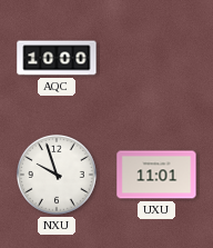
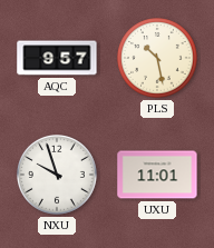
AQC: 10:00 -> 9:57 (57, 58)
PLS: none -> 10:28 (158, 59)
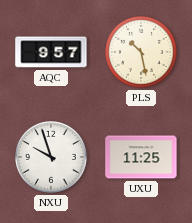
UXU: 11:01 -> 11:25 (141, 157)
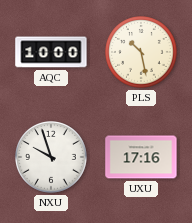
AQC: 9:57 -> 10:00 (51, 52)
UXU: 11:25 -> 17:16 (141, 157)
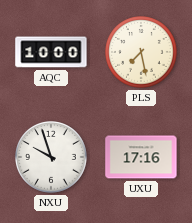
PLS: 10:28 -> 7:28 (142, 53)
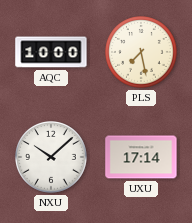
NXU: 9:57 -> 10:08 (52, 158)
UXU: 17:16 -> 17:14 (141, 157)
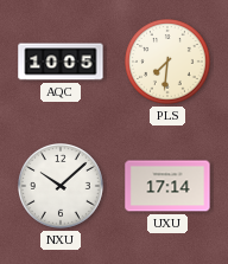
AQC: 10:00 -> 10:05 (61, 62)
PLS: 7:28 -> 7:31 (169, 63)
